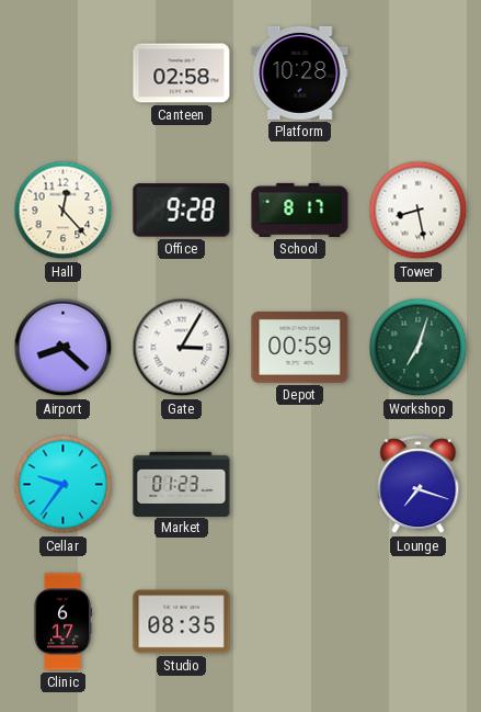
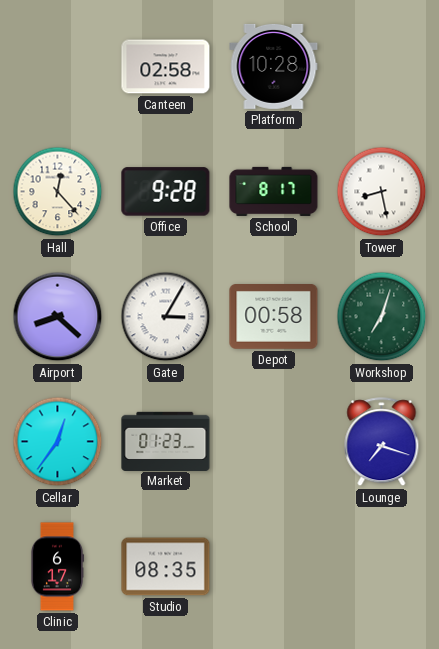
Depot: 00:59 -> 00:58 (274, 317)
Cellar: 9:36 -> 12:36 (58, 442)
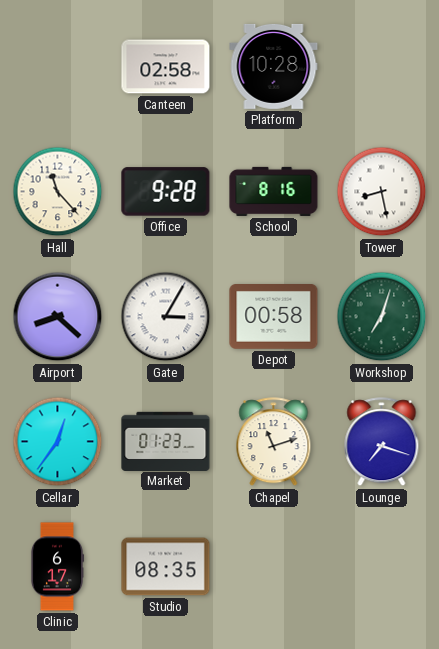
Hall: 12:23 -> 11:23 (58, 192)
School: 8:17 -> 8:16 (274, 191)
Chapel: none -> 11:12 (274, 442)
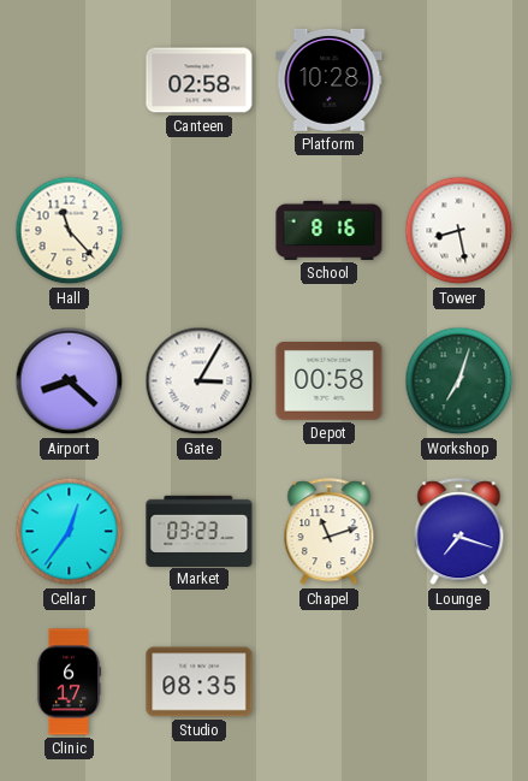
Office: 9:28 -> none (166, 192)
Market: 01:23 -> 03:23 (200, 531)
